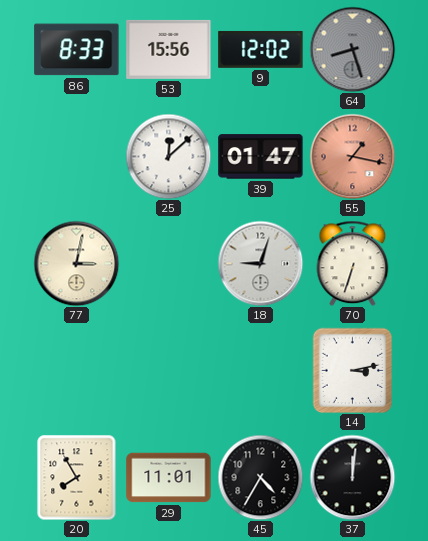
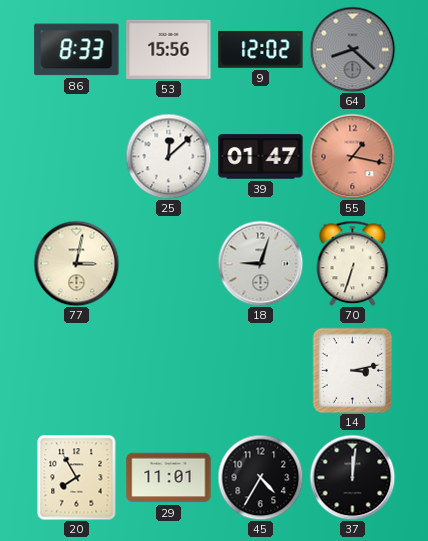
64: 8:27 -> 8:22 (352, 49)
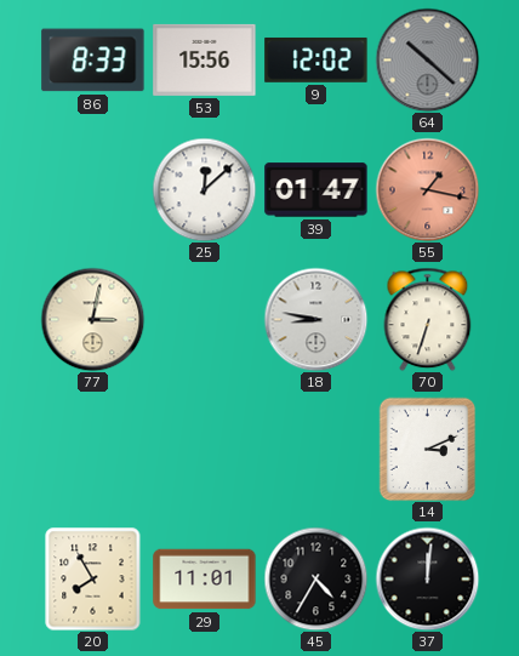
64: 8:22 -> 10:22 (427, 59)
18: 9:03 -> 8:47 (315, 319)
14: 3:13 -> 3:11 (428, 449)
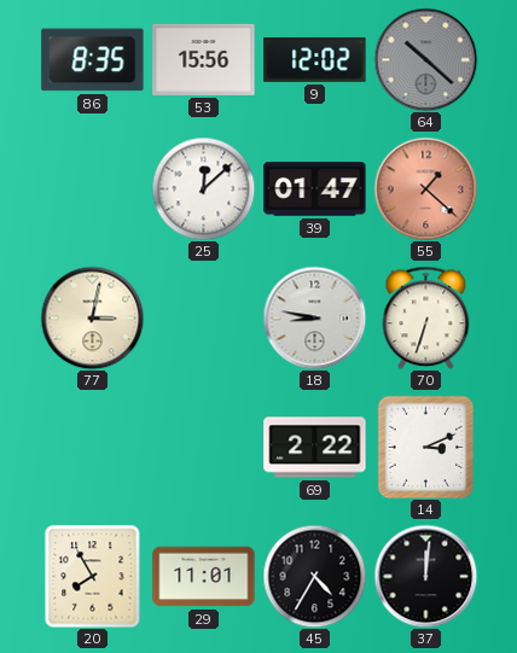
86: 8:33 -> 8:35 (93, 60)
55: 1:17 -> 1:22 (425, 188)
69: none -> 2:22 (315, 448)
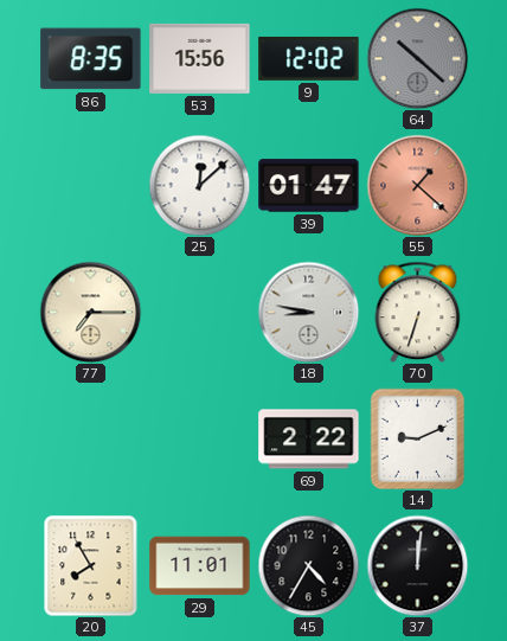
77: 3:02 -> 7:15 (90, 312)
14: 3:11 -> 9:11 (418, 438)
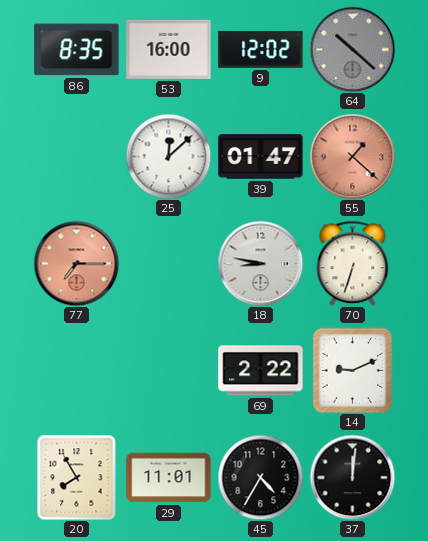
53: 15:56 -> 16:00 (169, 49)
77 dial: cream -> salmon (76, 263)
